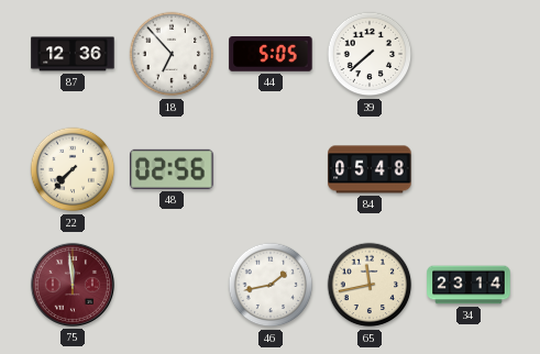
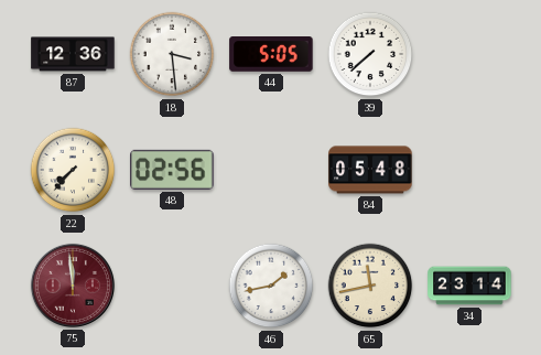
18: 6:53 -> 3:29 (172, 54)
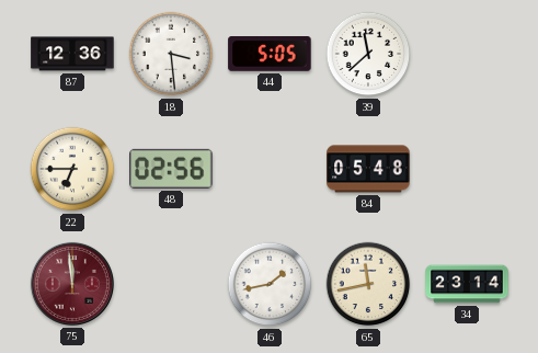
39: 7:38 -> 11:38 (368, 54)
22: 7:37 -> 6:45 (72, 169)
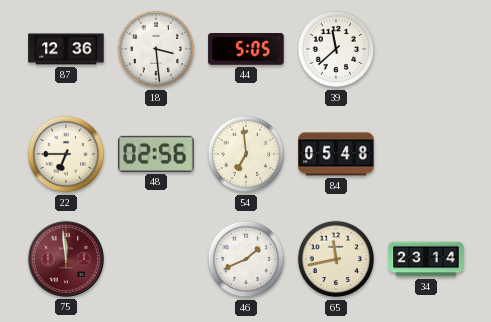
54: none -> 6:59 (246, 154)
46: 1:43 -> 1:41 (246, 259)
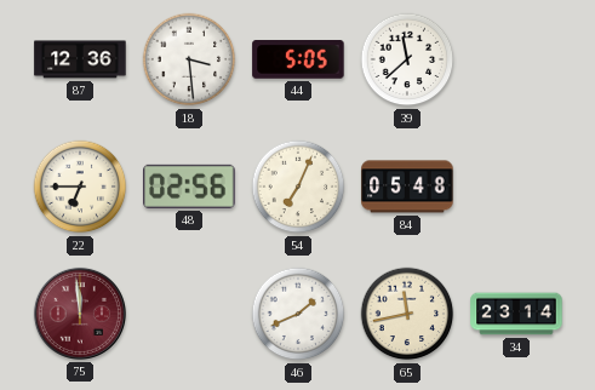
54: 6:59 -> 7:04 (298, 187)
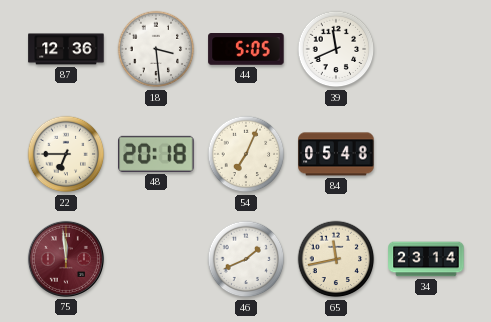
39: 11:38 -> 11:41 (336, 49)
48: 02:56 -> 20:18 (156, 154)
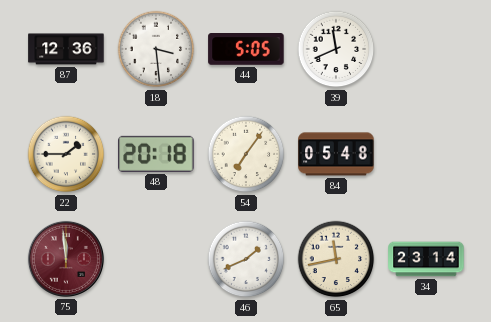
22: 6:45 -> 1:45 (66, 154)
54: 7:04 -> 7:06 (246, 154)
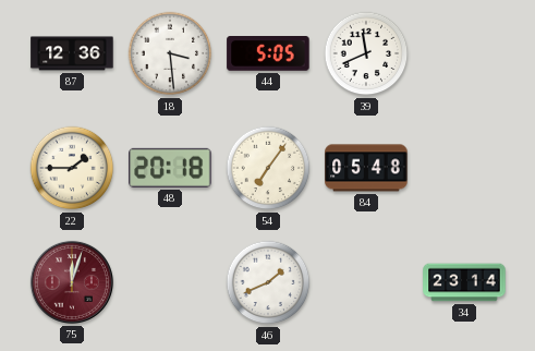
75: 11:59 -> 12:03 (72, 282)
65: 11:43 -> none (336, 259)
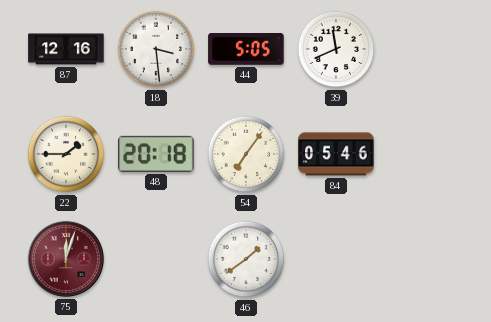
87: 12:36 -> 12:16 (66, 49)
84: 05:48 -> 05:46 (336, 154)
46: 1:41 -> 1:39 (246, 259)
34: 23:14 -> none (464, 282)
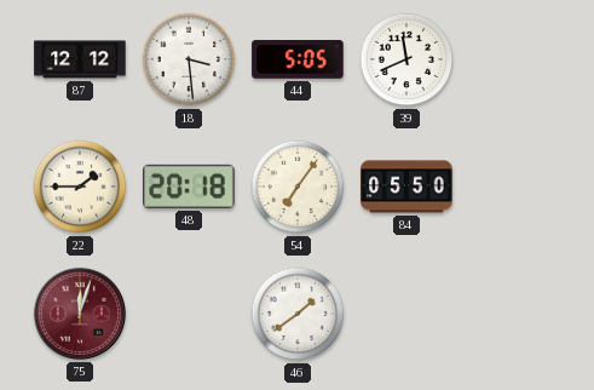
87: 12:16 -> 12:12 (80, 59)
84: 05:46 -> 05:50 (406, 187)
